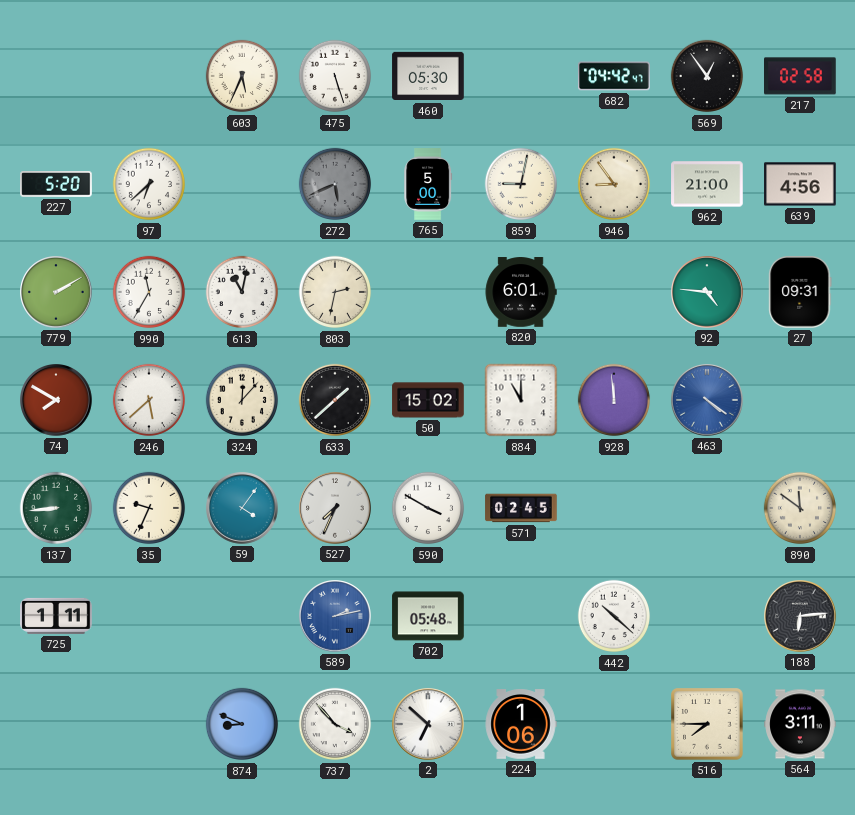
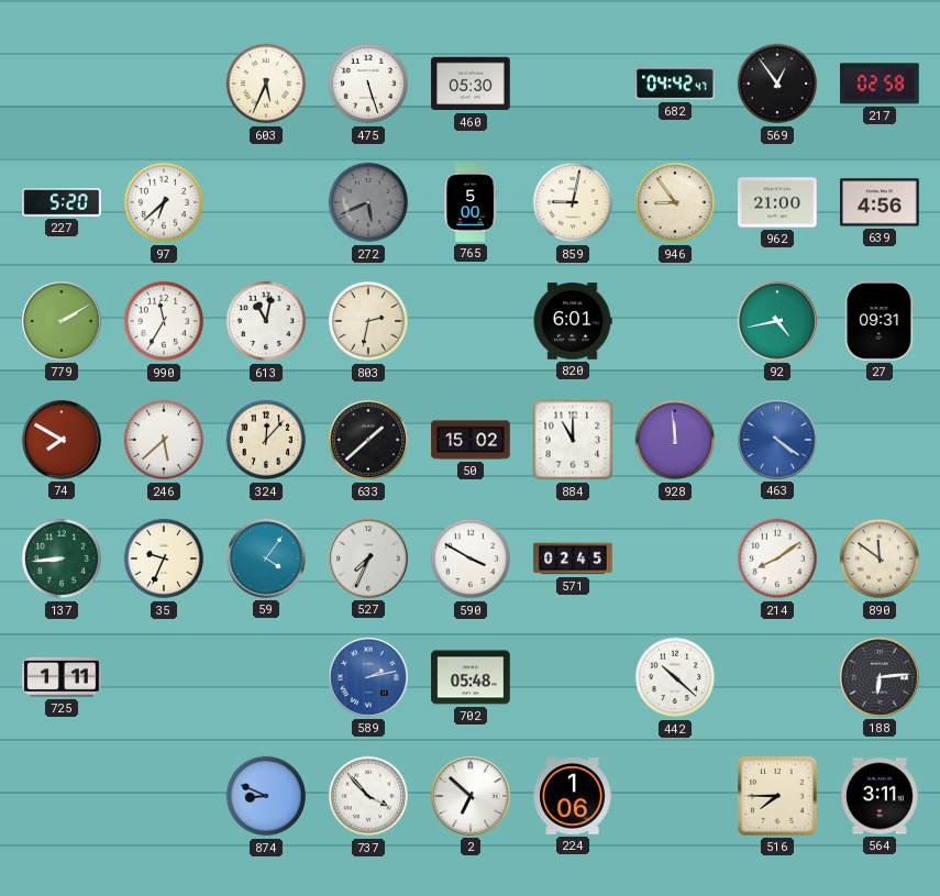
92: 4:46 -> 4:43 (778, 322)
214: none -> 8:09 (777, 558)
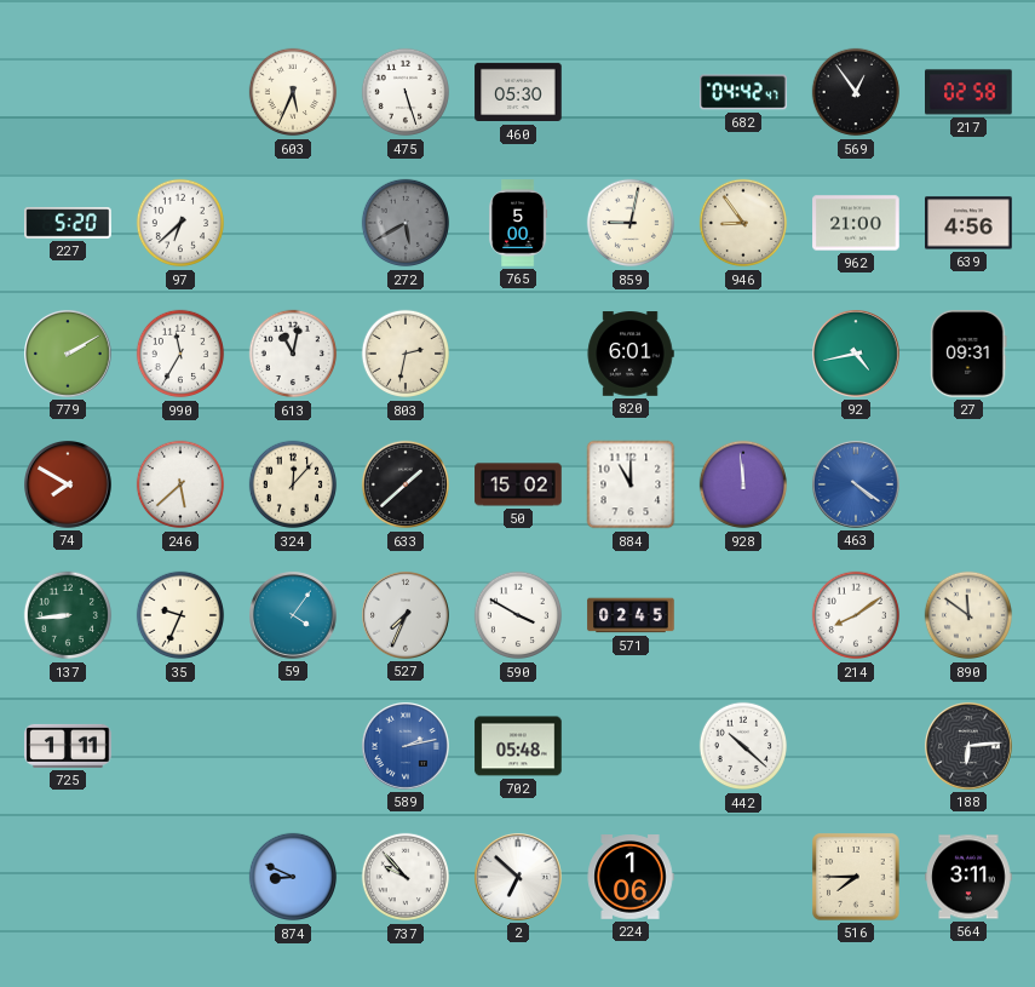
272: 5:41 -> 5:40 (406, 223)
737: 3:53 -> 9:53 (406, 877)
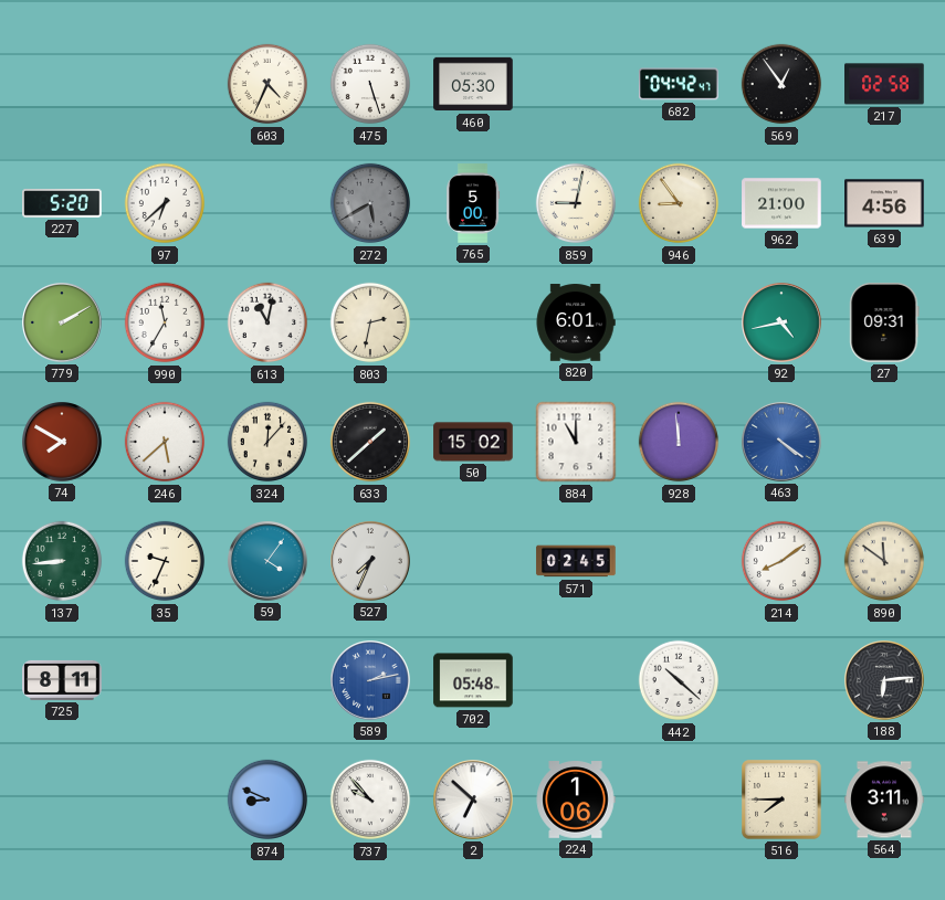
603: 5:34 -> 4:34 (267, 84)
590: 3:50 -> none (518, 615)
725: 1:11 -> 8:11 (62, 680)
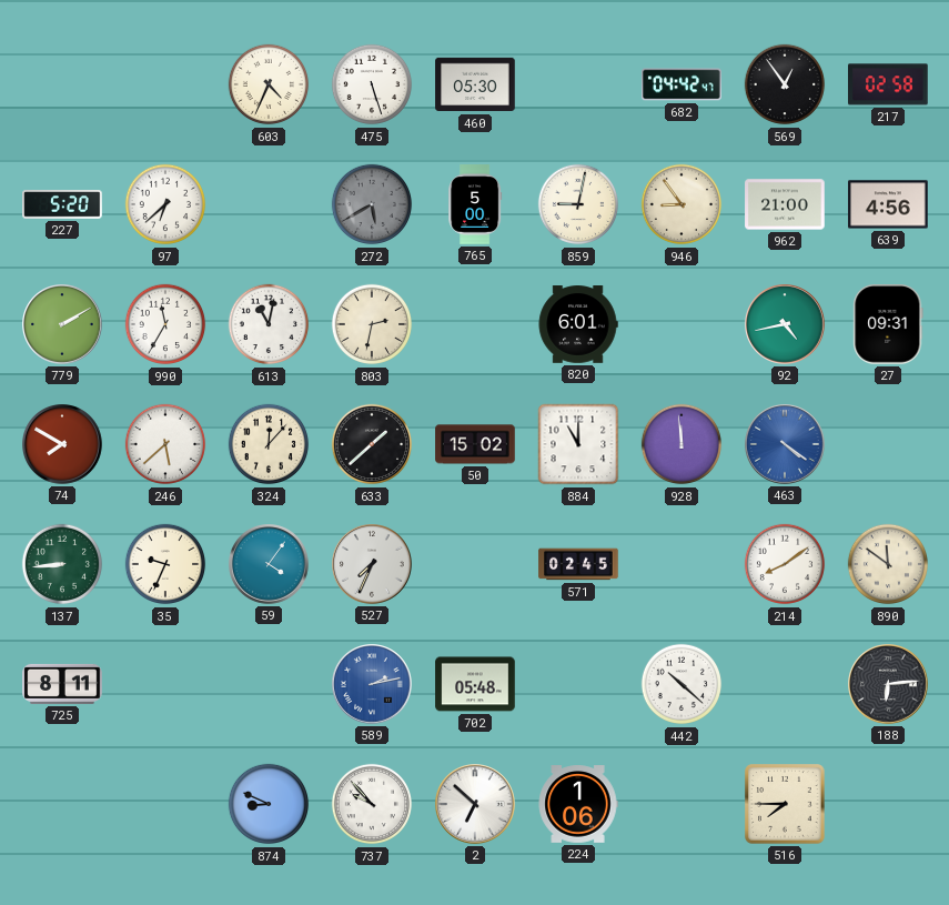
564: 3:11 -> none (884, 800)
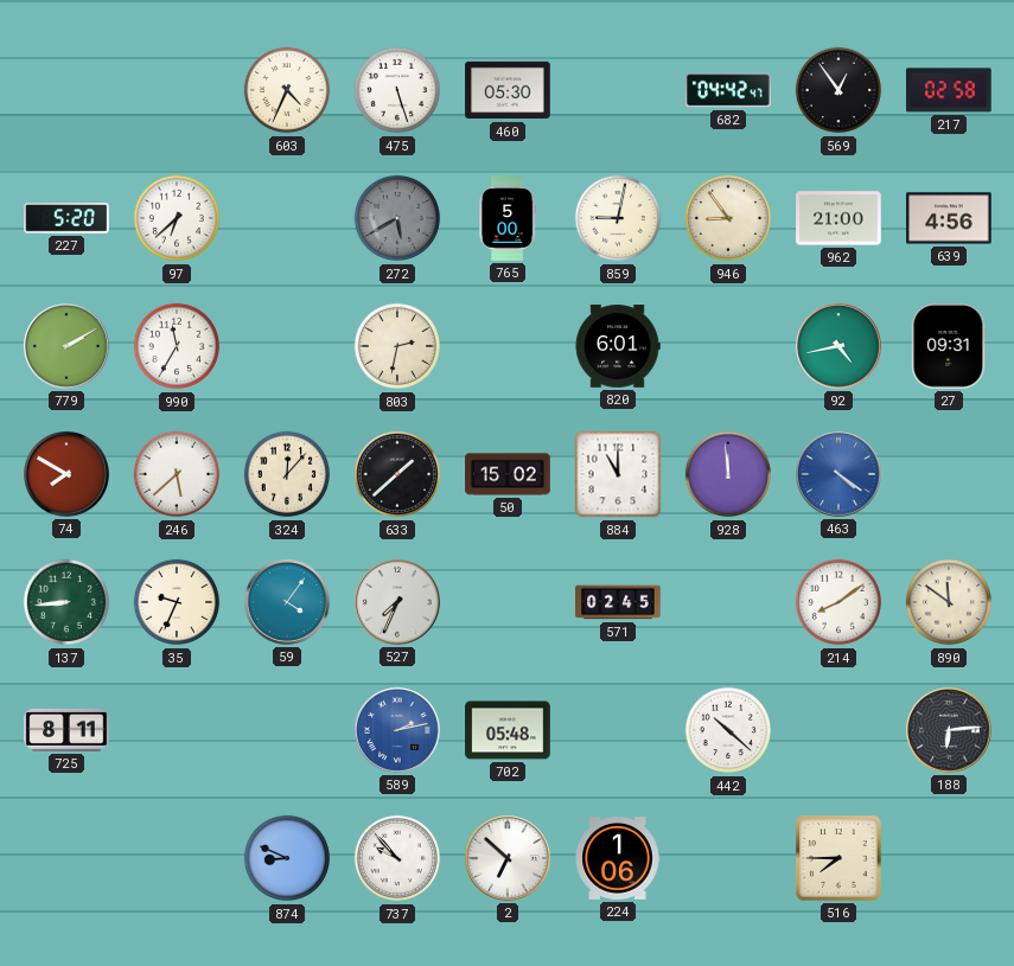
613: 11:02 -> none (269, 324)
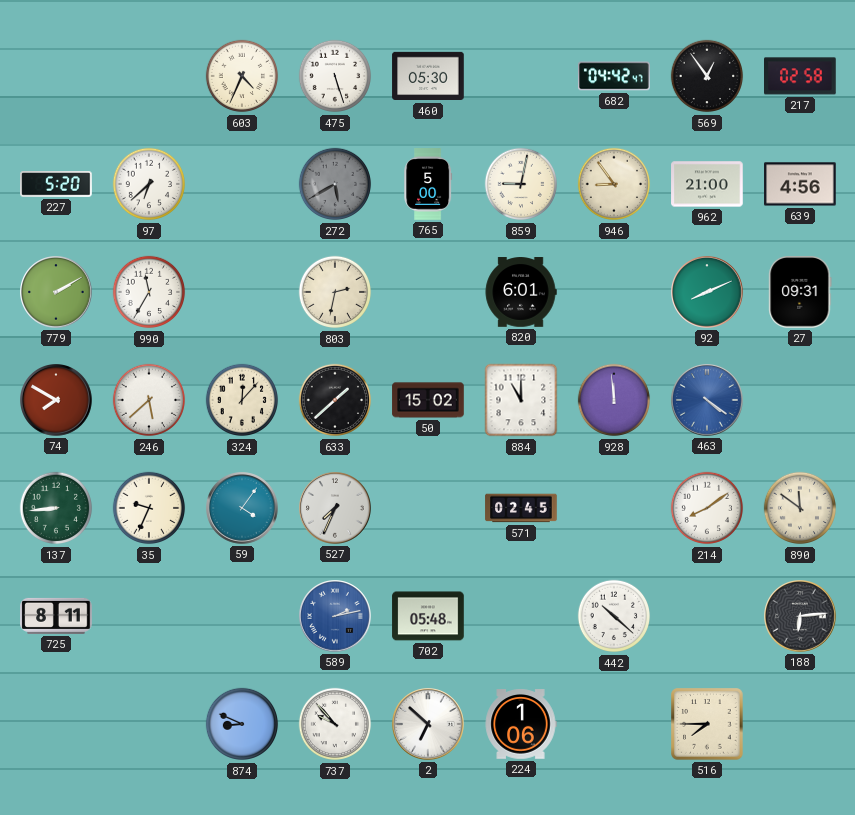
92: 4:43 -> 8:11 (708, 293)
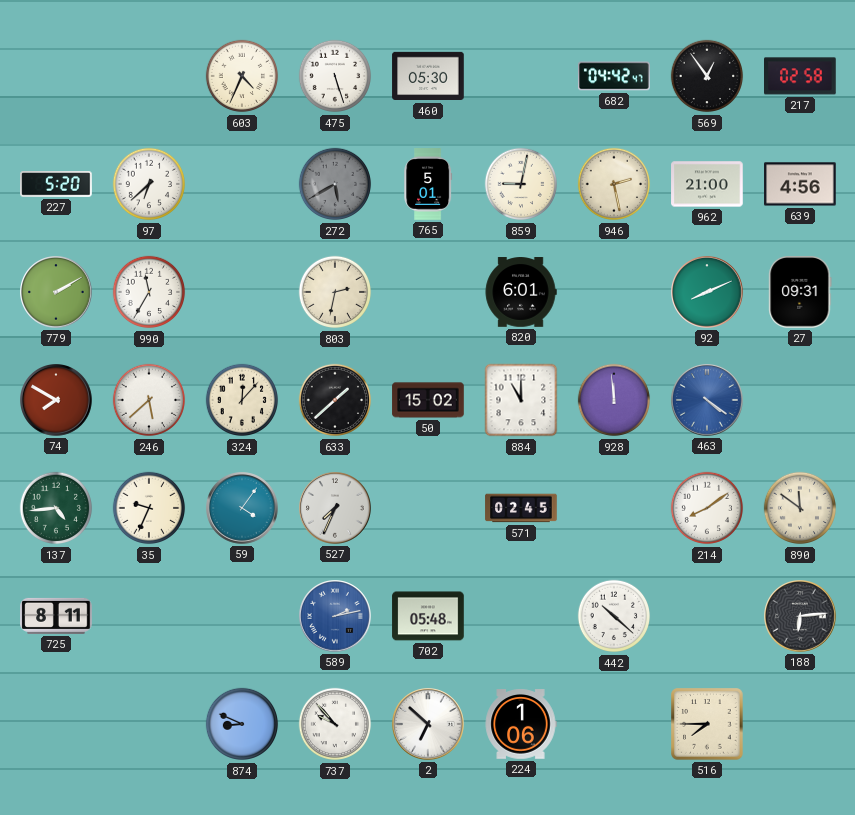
765: 5:00 -> 5:01 (428, 184)
946: 8:54 -> 2:28 (614, 184)
137: 8:44 -> 4:44 (56, 508)
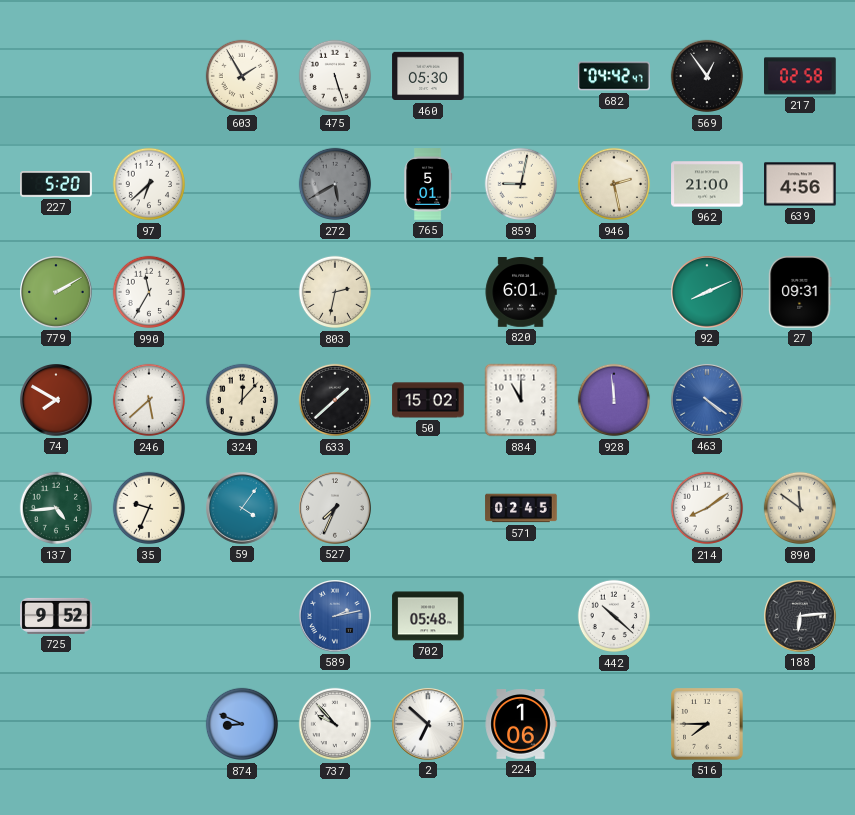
603: 4:34 -> 1:55 (242, 76)
725: 8:11 -> 9:52 (56, 616)
